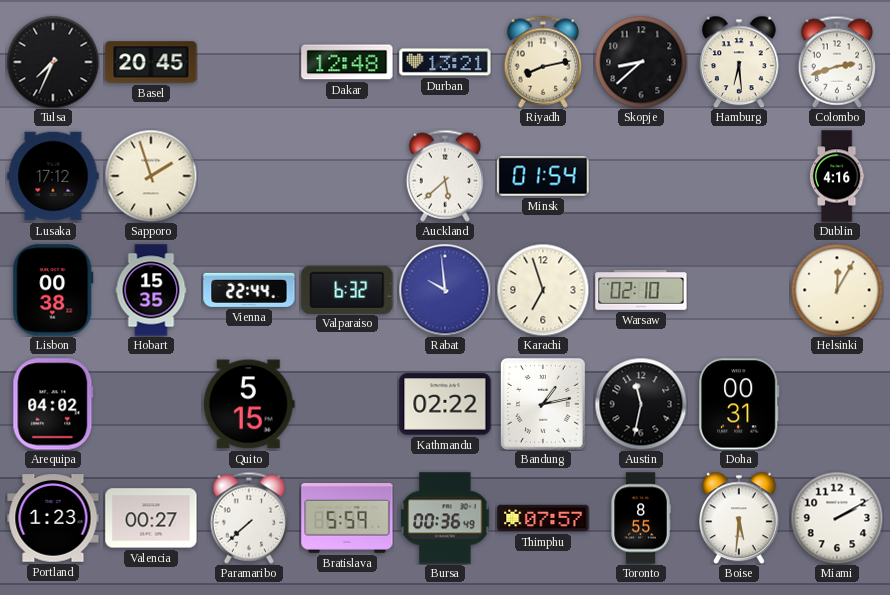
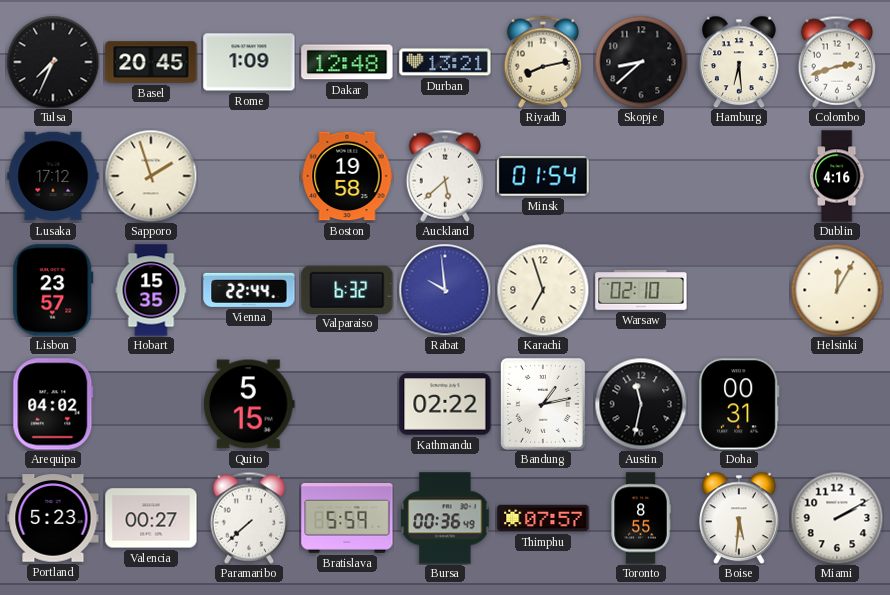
Rome: none -> 1:09 (249, 62)
Boston: none -> 19:58 (347, 176)
Lisbon: 00:38 -> 23:57 (53, 290)
Portland: 1:23 -> 5:23 (53, 518)
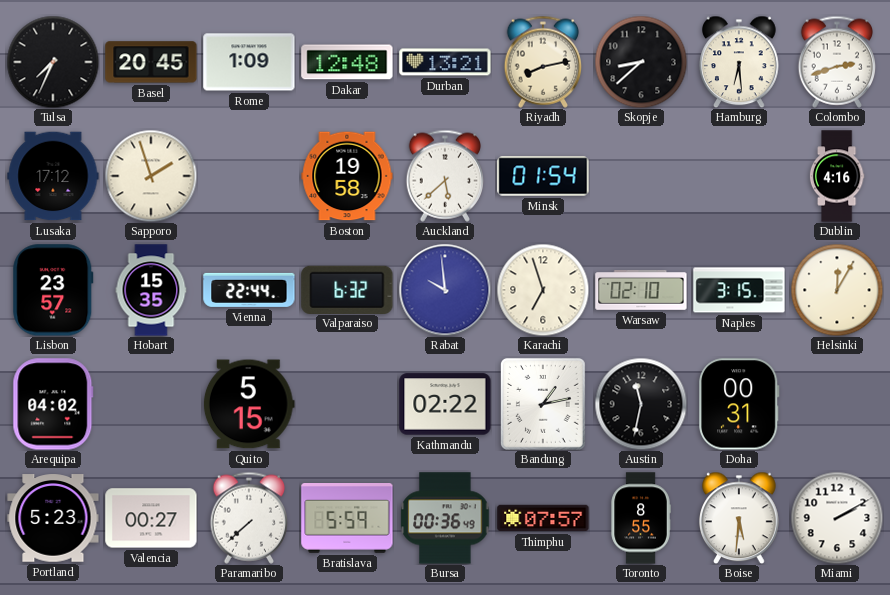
Naples: none -> 3:15 (739, 290)
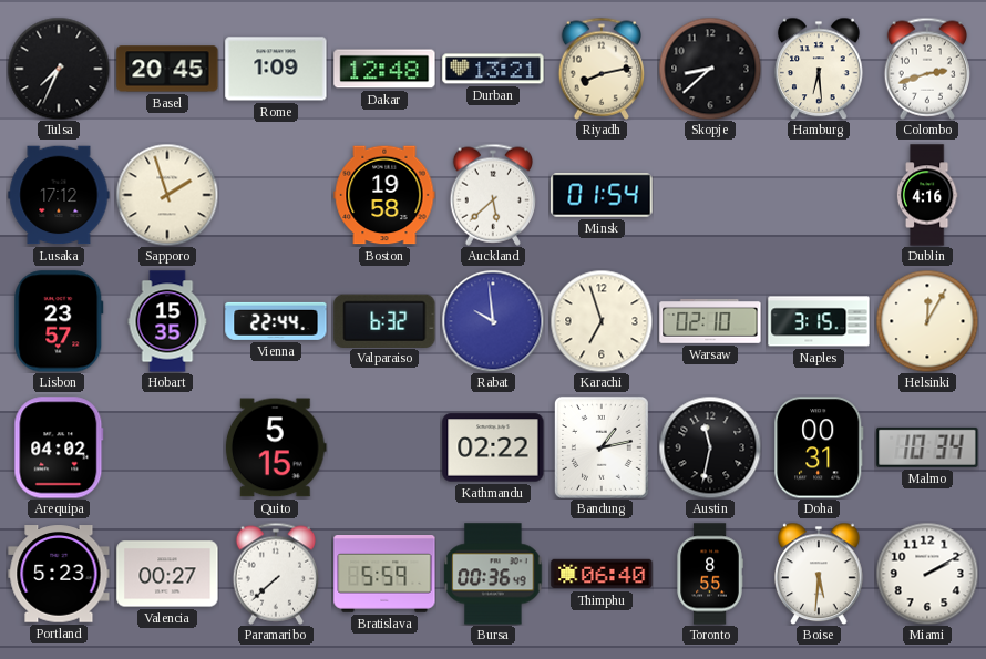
Malmo: none -> 10:34 (927, 447)
Thimphu: 07:57 -> 06:40 (602, 574)
